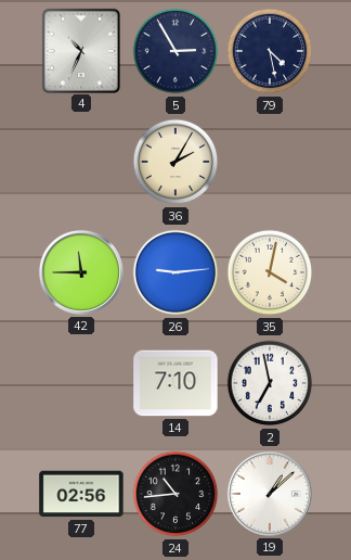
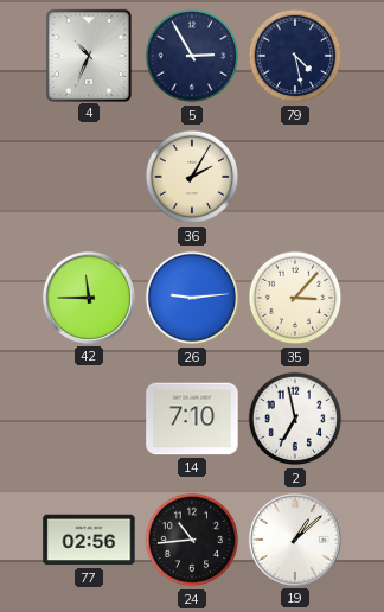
35: 4:02 -> 3:07 (295, 298)
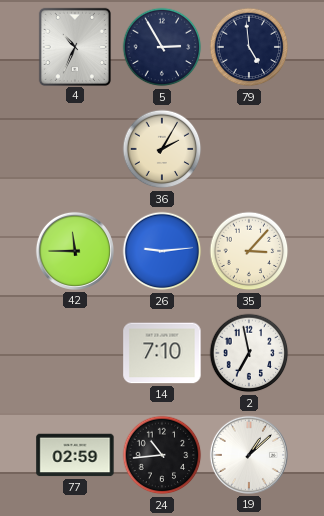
79: 4:28 -> 4:59 (249, 47)
77: 02:56 -> 02:59 (75, 455)
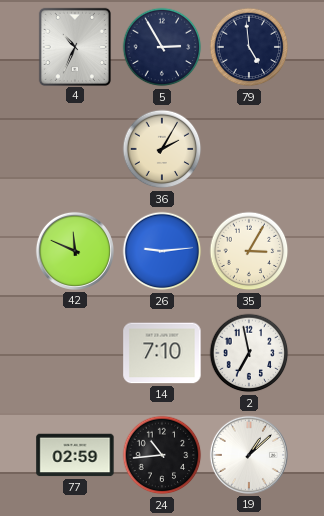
42: 11:45 -> 11:49 (75, 251)
35: 3:07 -> 3:05 (249, 251)
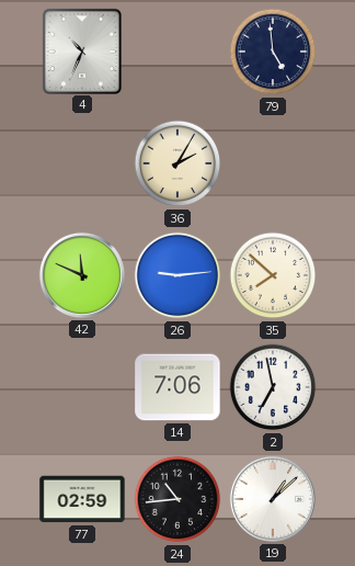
5: 2:55 -> none (162, 47)
35: 3:05 -> 7:52 (273, 275)
14: 7:10 -> 7:06 (177, 387)
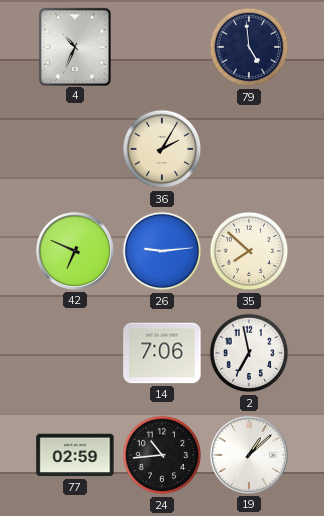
42: 11:49 -> 6:49 (75, 251)
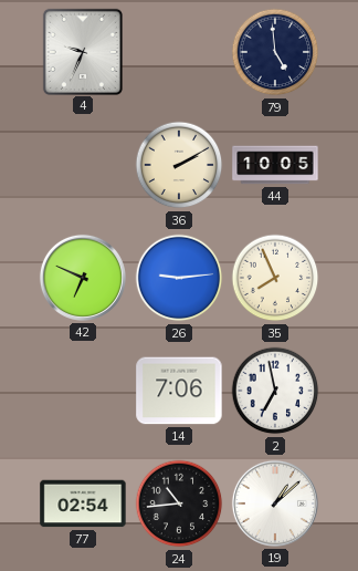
4: 10:34 -> 9:34 (83, 51)
36: 2:05 -> 2:10 (179, 165)
44: none -> 10:05 (275, 165)
35: 7:52 -> 7:56 (275, 278)
77: 02:59 -> 02:54 (83, 503)
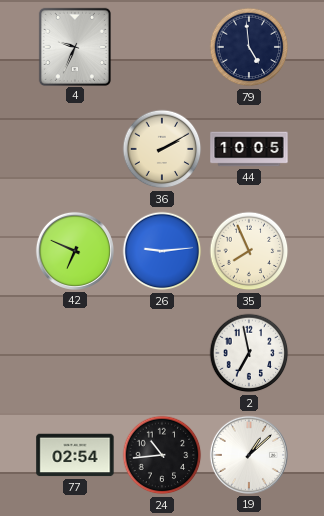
14: 7:06 -> none (179, 391)
